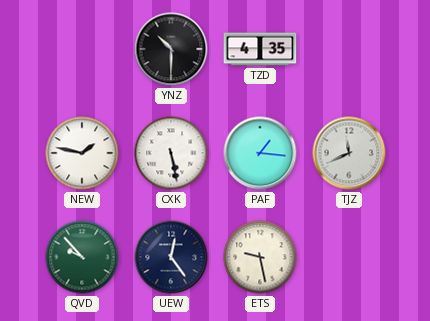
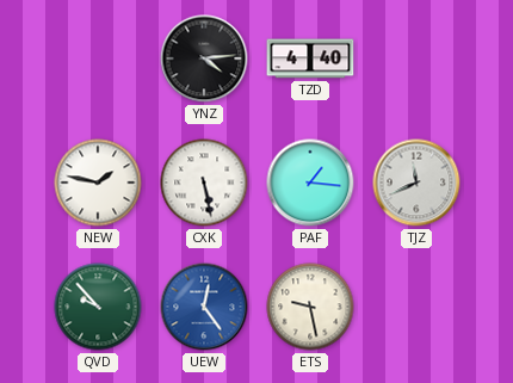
YNZ: 10:30 -> 4:14 (204, 58)
TZD: 4:35 -> 4:40 (310, 58)
UEW dial: navy -> blue (204, 307)
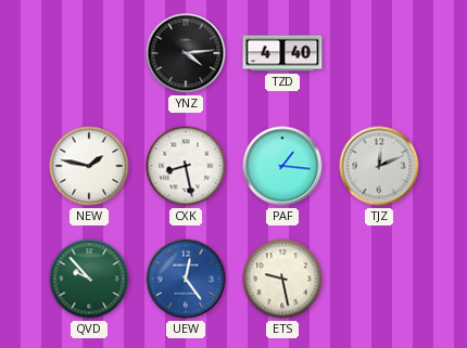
CXK: 5:28 -> 8:28 (186, 166)
TJZ: 11:41 -> 12:11 (379, 166)
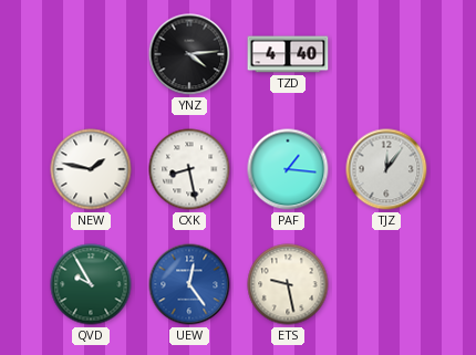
TJZ: 12:11 -> 12:06 (386, 169)
QVD: 9:53 -> 9:55 (91, 284)
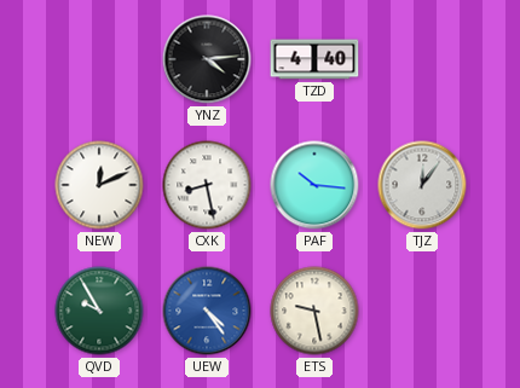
NEW: 1:47 -> 12:11 (99, 185)
PAF: 1:16 -> 10:16 (314, 185)
UEW: 12:24 -> 4:24 (207, 311)
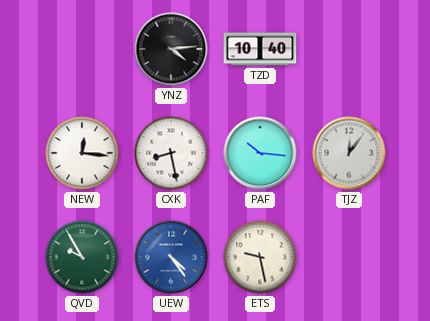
TZD: 4:40 -> 10:40 (260, 49)
NEW: 12:11 -> 12:16 (82, 153)
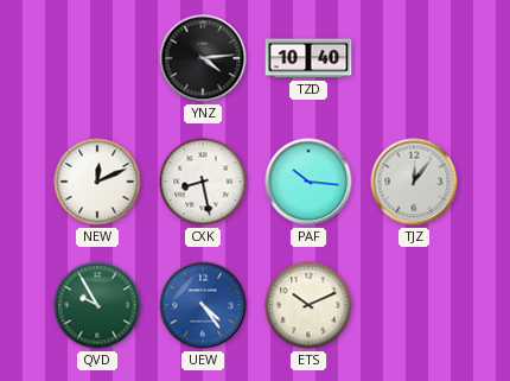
NEW: 12:16 -> 12:11 (97, 182)
ETS: 9:28 -> 10:11 (308, 305)
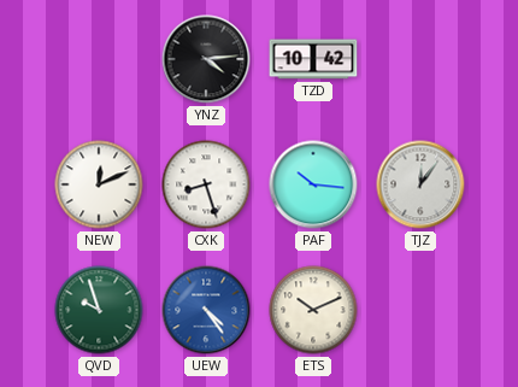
TZD: 10:40 -> 10:42 (313, 59)
CXK: 8:28 -> 8:27 (206, 184)
QVD: 9:55 -> 9:57 (99, 310)
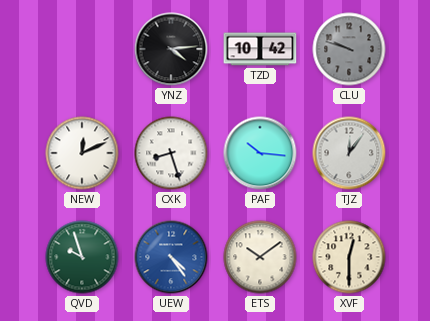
CLU: none -> 9:48 (349, 49)
ETS: 10:11 -> 10:09 (260, 257)
XVF: none -> 12:30 (349, 257)
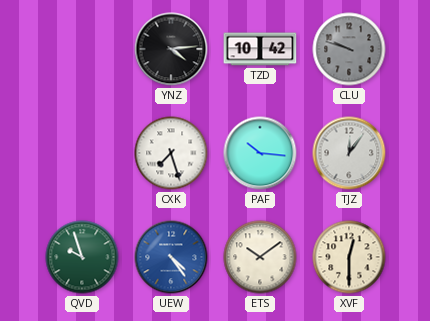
NEW: 12:11 -> none (82, 153)
CXK: 8:27 -> 7:27 (171, 153)
